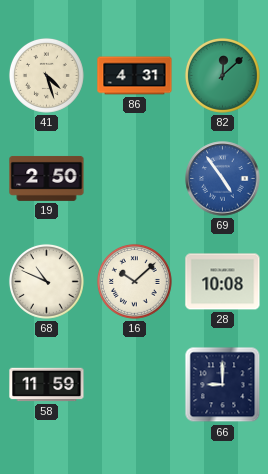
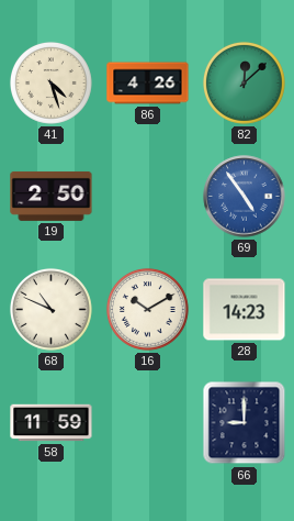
86: 4:31 -> 4:26 (148, 84)
16: 10:08 -> 10:10 (147, 309)
28: 10:08 -> 14:23 (245, 310)
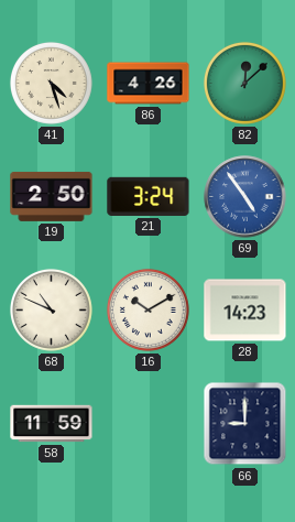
21: none -> 3:24 (149, 196)
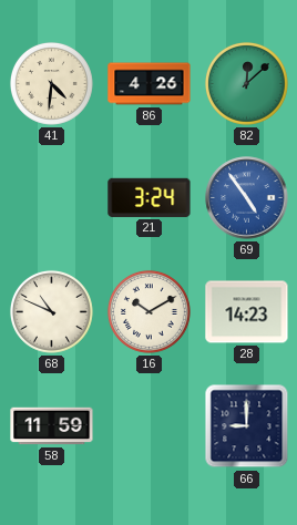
41: 4:27 -> 4:31 (51, 83)
19: 2:50 -> none (52, 196)
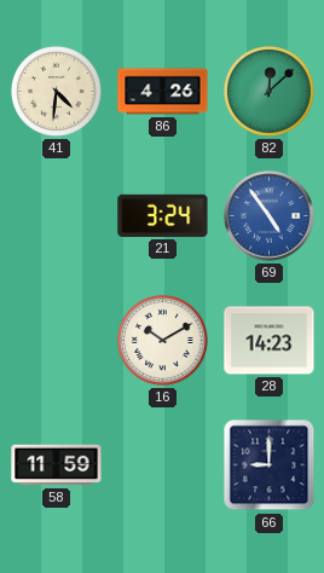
68: 10:49 -> none (51, 311)
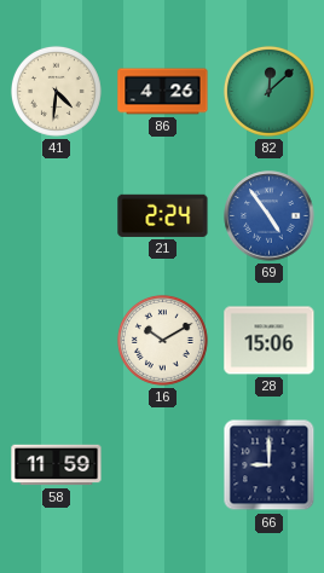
21: 3:24 -> 2:24 (163, 215)
28: 14:23 -> 15:06 (270, 341)
